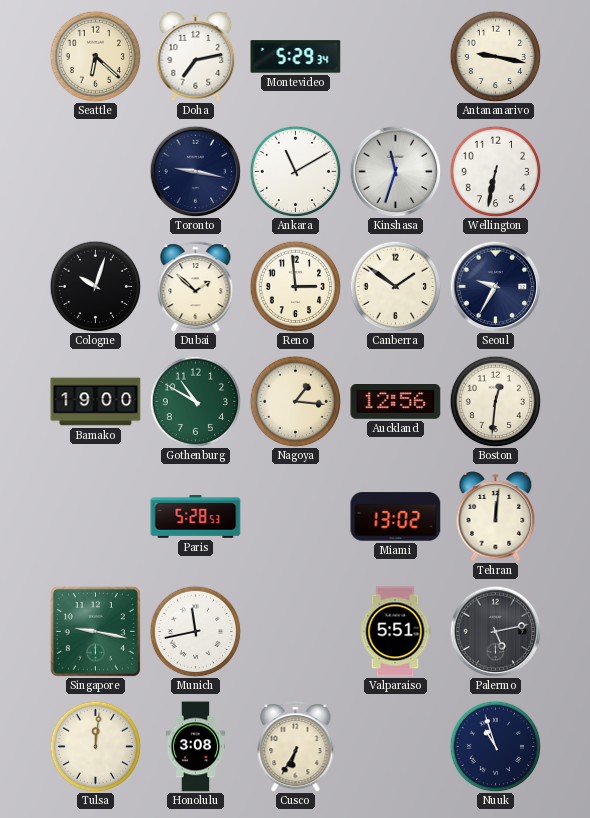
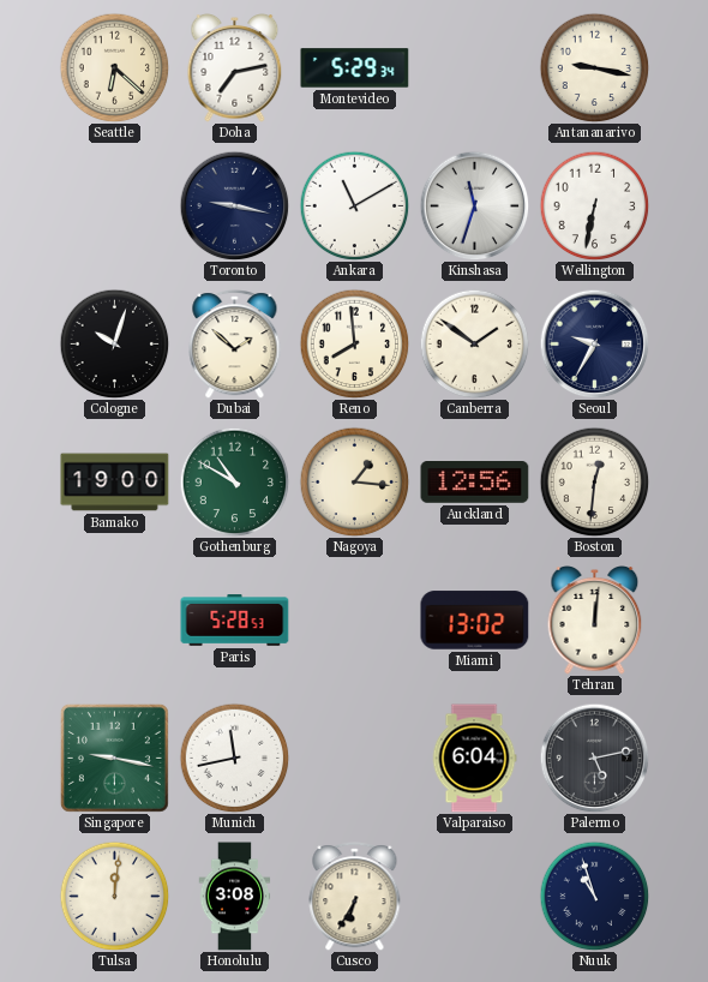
Reno: 2:59 -> 7:59 (354, 343)
Valparaiso: 5:51 -> 6:04 (474, 759)
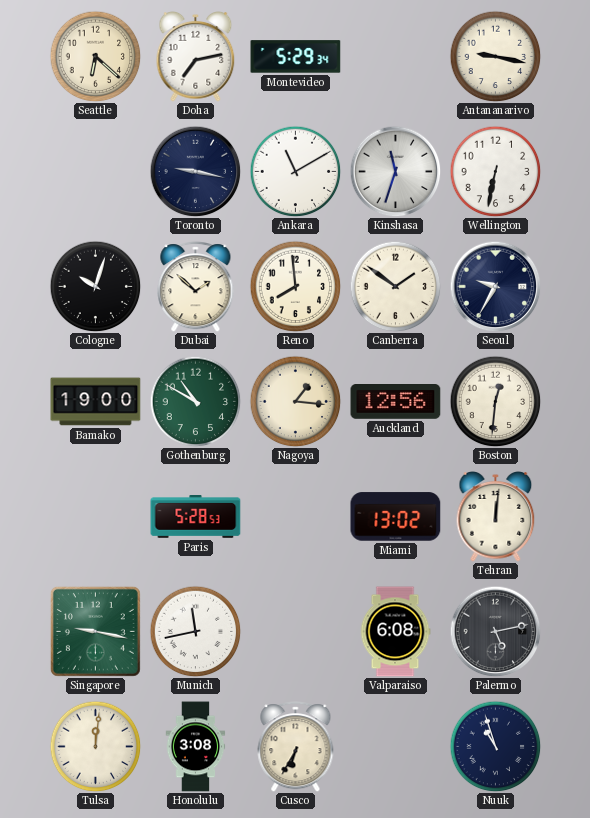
Valparaiso: 6:04 -> 6:08 (395, 632)
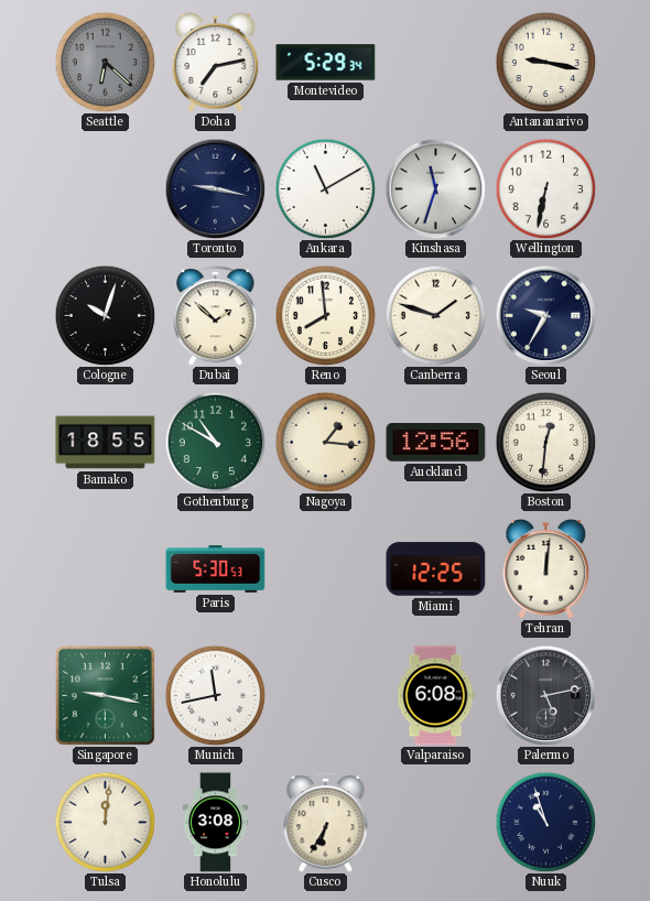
Seattle dial: cream -> grey (105, 62)
Canberra: 1:51 -> 1:48 (435, 315)
Bamako: 19:00 -> 18:55 (106, 443)
Paris: 5:28 -> 5:30 (216, 569)
Miami: 13:02 -> 12:25 (436, 569)
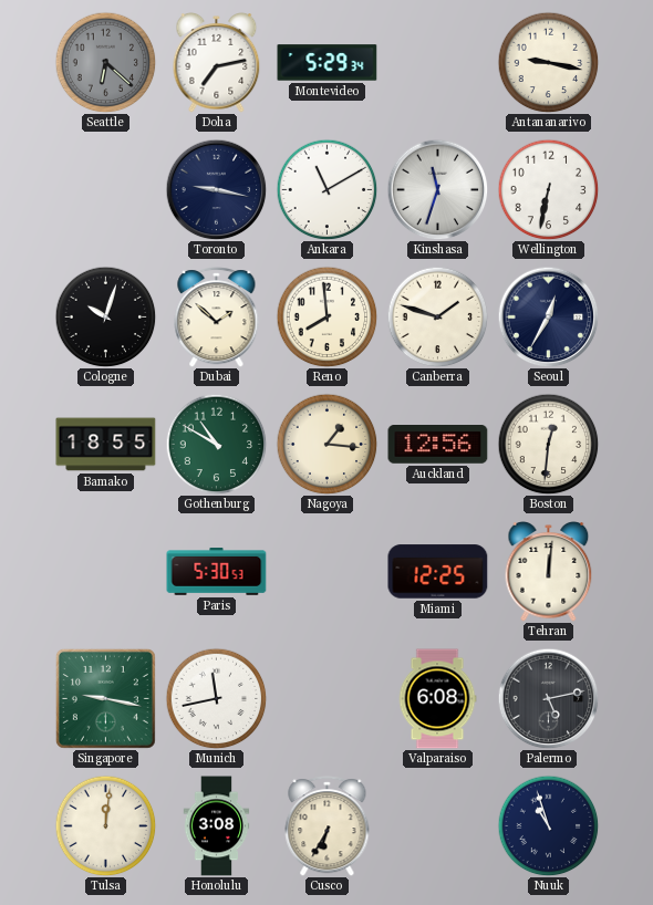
Seoul: 9:35 -> 12:35 (548, 316)
